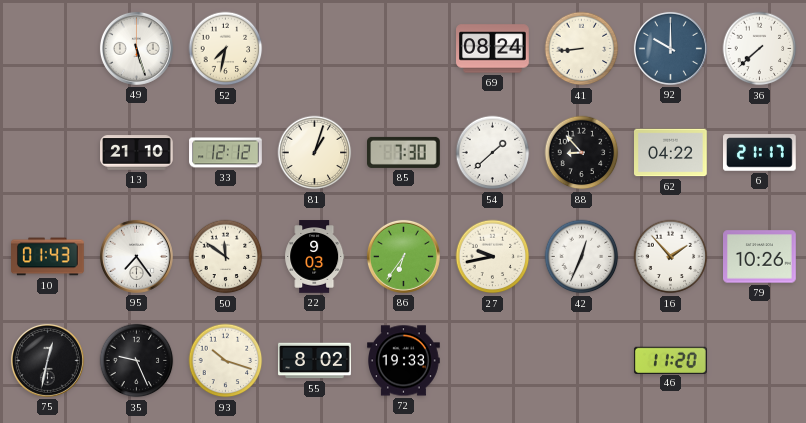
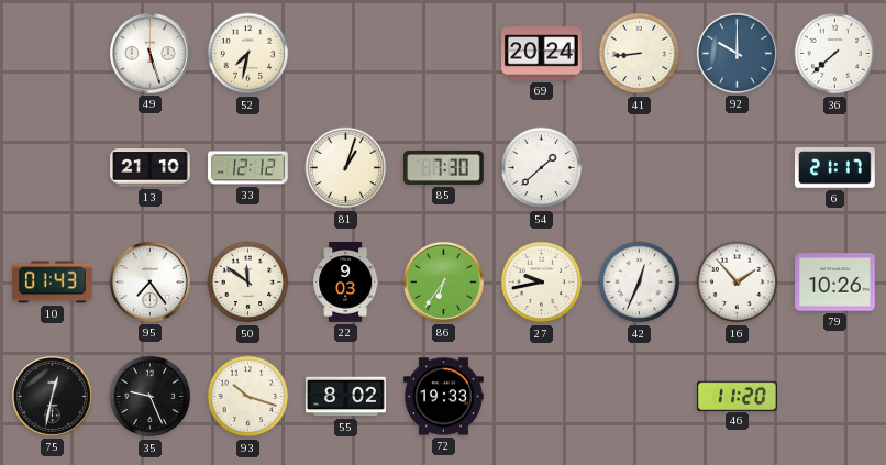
69: 08:24 -> 20:24 (542, 54)
88: 8:53 -> none (582, 153)
62: 04:22 -> none (671, 153)
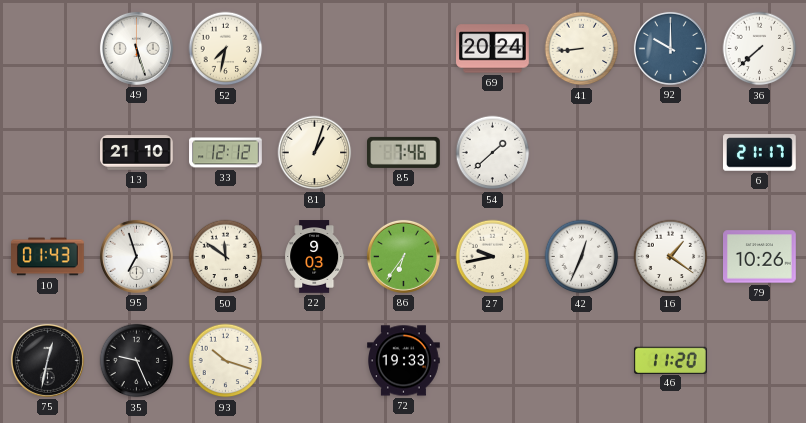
85: 7:30 -> 7:46 (404, 152)
95: 7:24 -> 6:57 (136, 256)
16: 1:53 -> 1:21 (671, 257)
55: 8:02 -> none (346, 397)
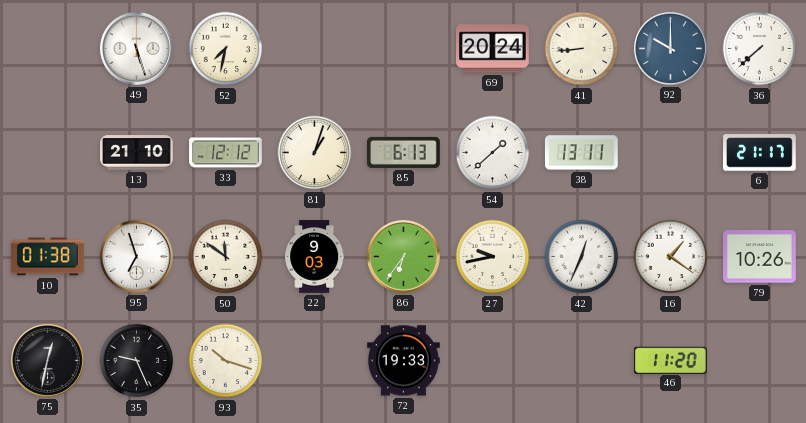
85: 7:46 -> 6:13 (404, 152)
38: none -> 13:11 (581, 153)
10: 01:43 -> 01:38 (48, 257)
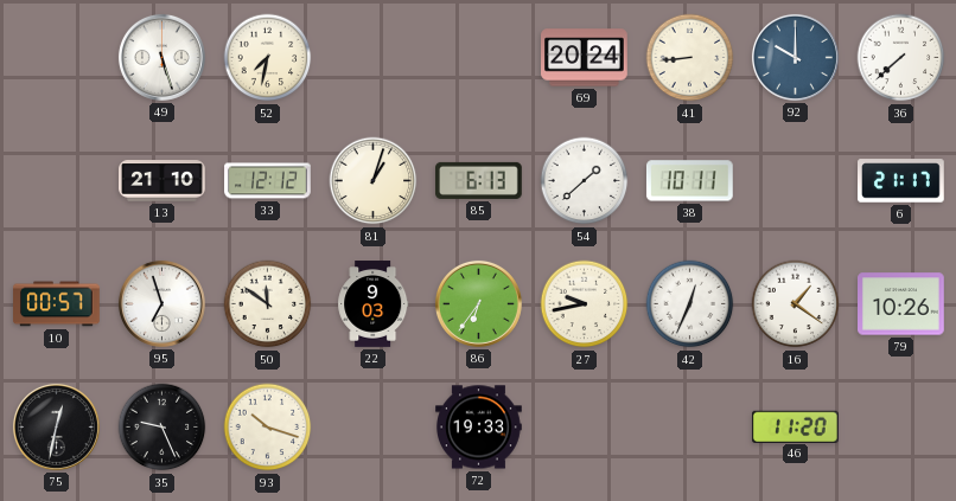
38: 13:11 -> 10:11 (689, 181)
10: 01:38 -> 00:57 (57, 304)
